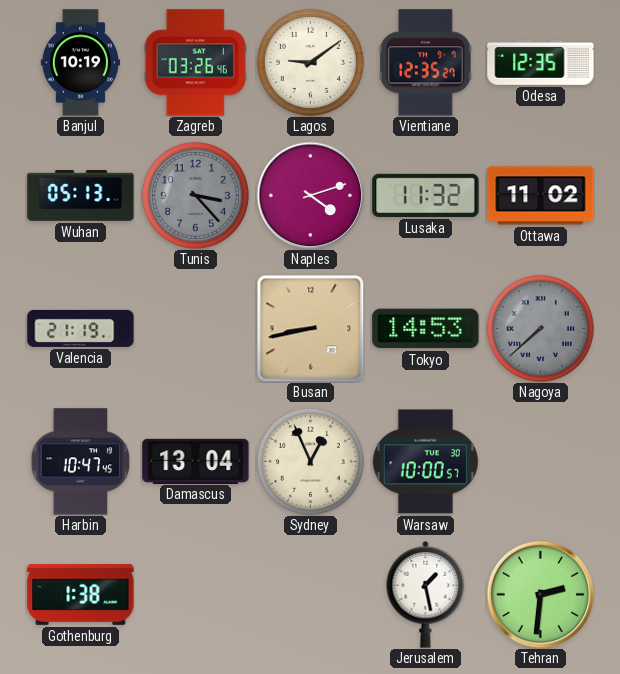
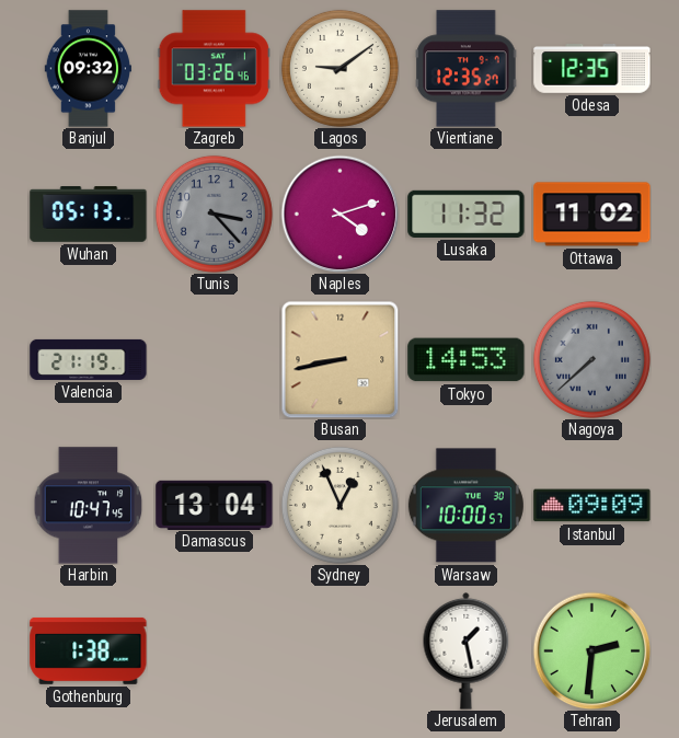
Banjul: 10:19 -> 09:32 (88, 69)
Istanbul: none -> 09:09 (592, 506)
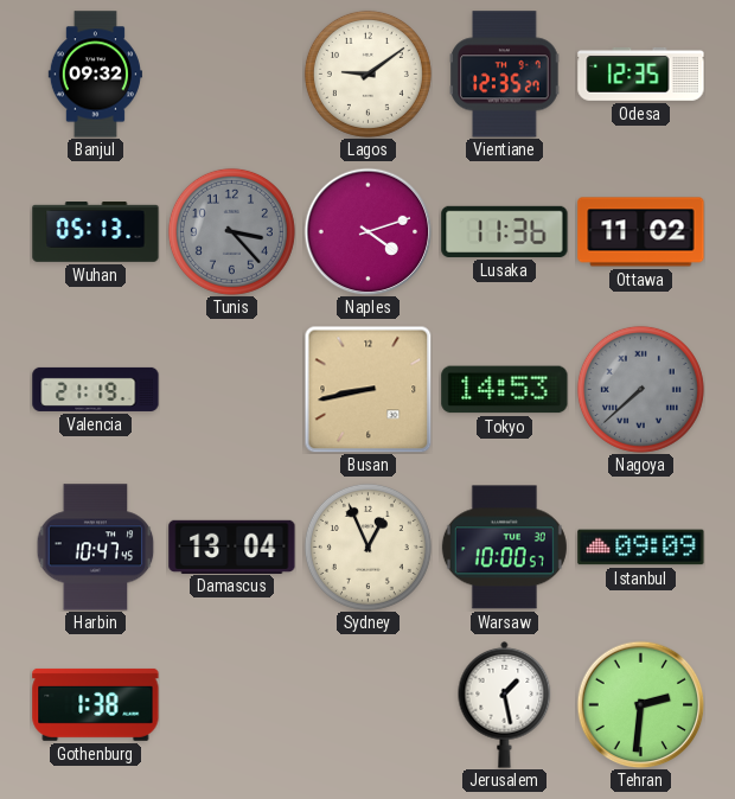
Zagreb: 03:26 -> none (214, 69)
Lusaka: 11:32 -> 11:36 (505, 231)
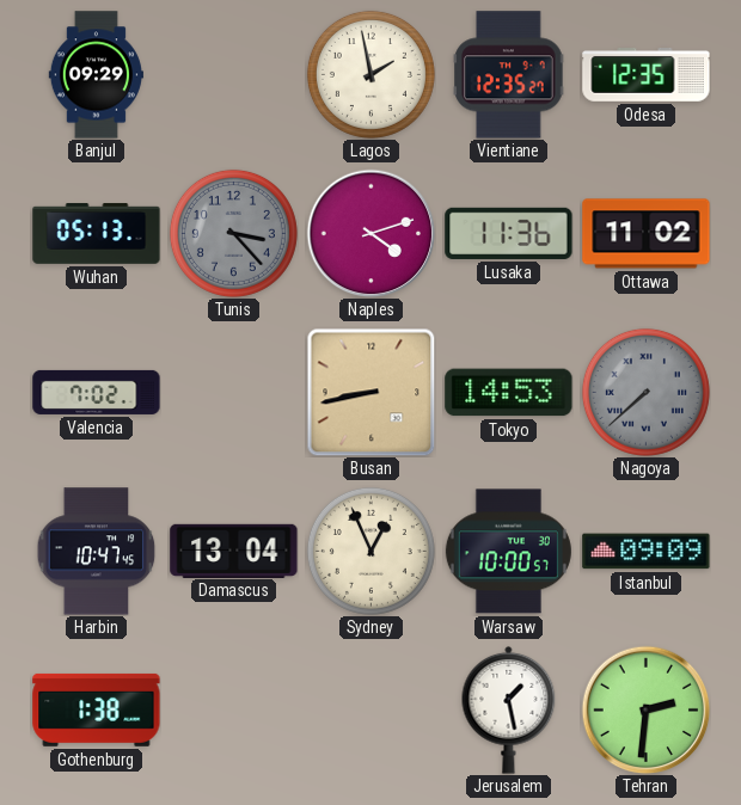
Banjul: 09:32 -> 09:29 (96, 75)
Lagos: 9:09 -> 1:58 (370, 74)
Valencia: 21:19 -> 7:02 (97, 392)
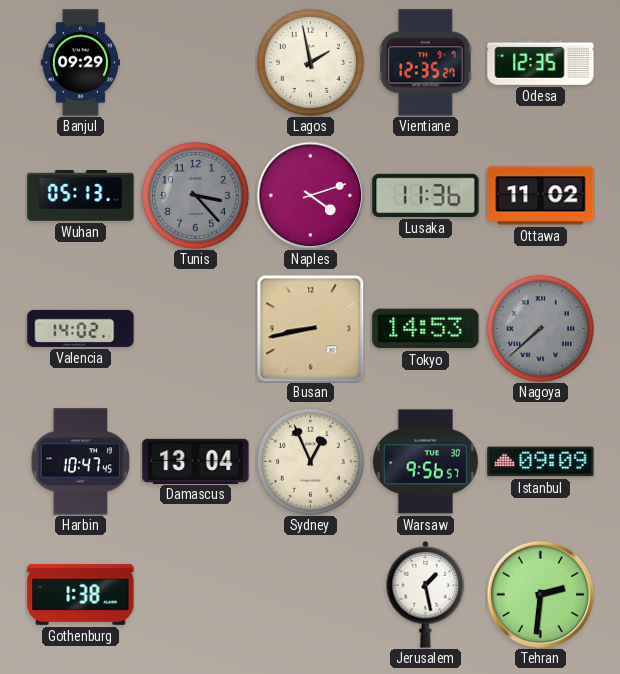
Valencia: 7:02 -> 14:02 (81, 328)
Warsaw: 10:00 -> 9:56 (425, 462)
